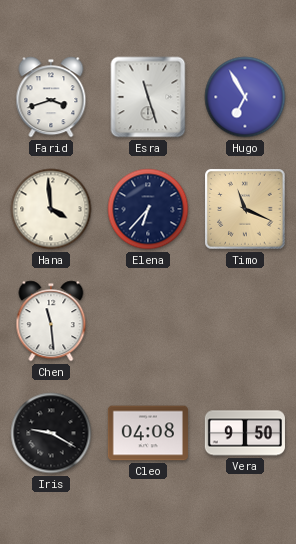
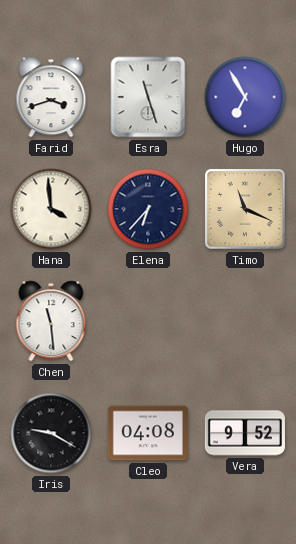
Vera: 9:50 -> 9:52 (244, 433)
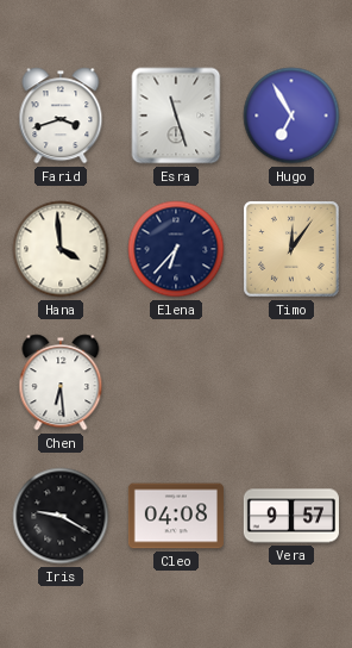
Timo: 11:19 -> 12:06 (293, 250)
Chen: 11:29 -> 6:29 (61, 382)
Vera: 9:52 -> 9:57 (290, 516)
